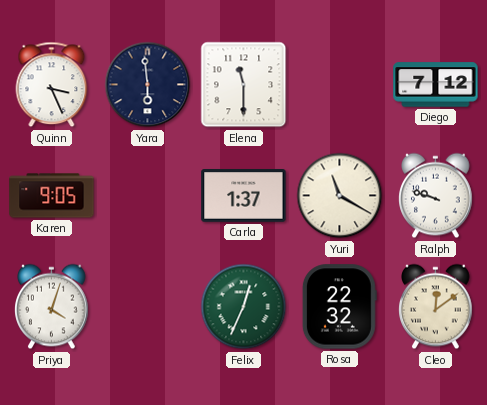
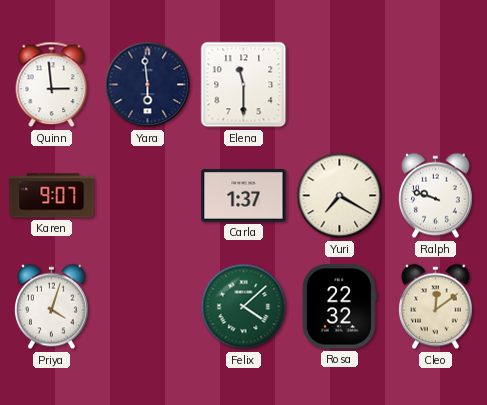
Quinn: 3:26 -> 2:59 (52, 85)
Diego: 7:12 -> none (436, 85)
Karen: 9:05 -> 9:07 (52, 196)
Yuri: 11:20 -> 7:20 (340, 196)
Felix: 12:34 -> 4:08 (244, 307)
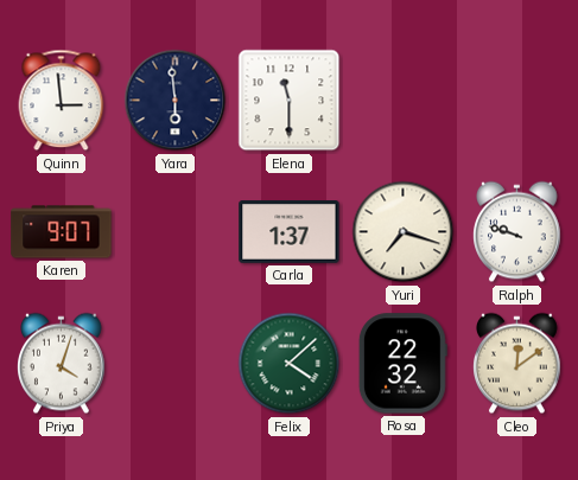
Yuri: 7:20 -> 7:18 (404, 232)
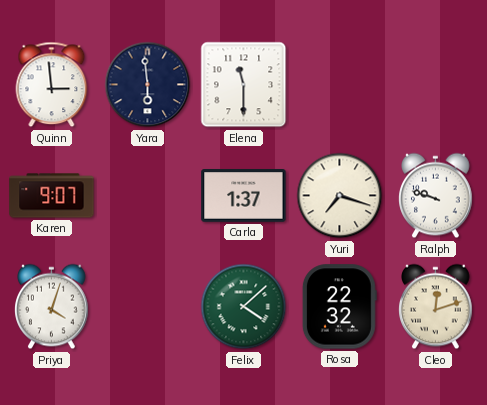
Cleo: 12:09 -> 12:12 (436, 307)
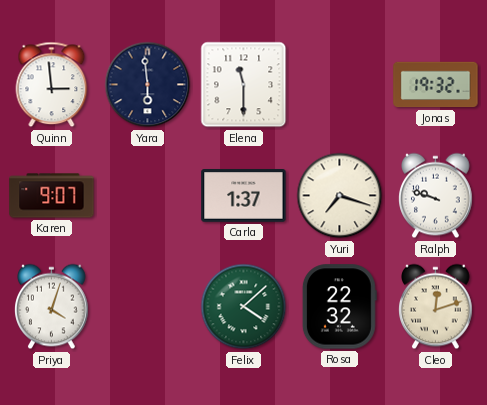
Jonas: none -> 19:32 (436, 85)
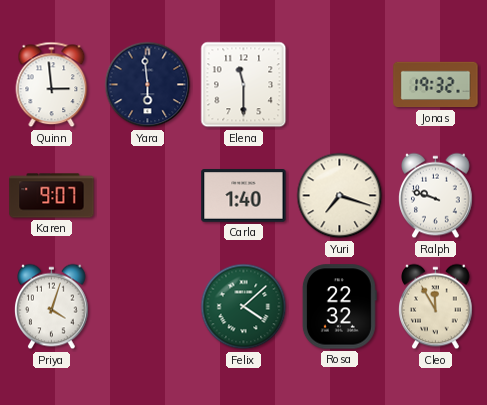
Carla: 1:37 -> 1:40 (244, 196)
Cleo: 12:12 -> 11:55 (436, 307)
